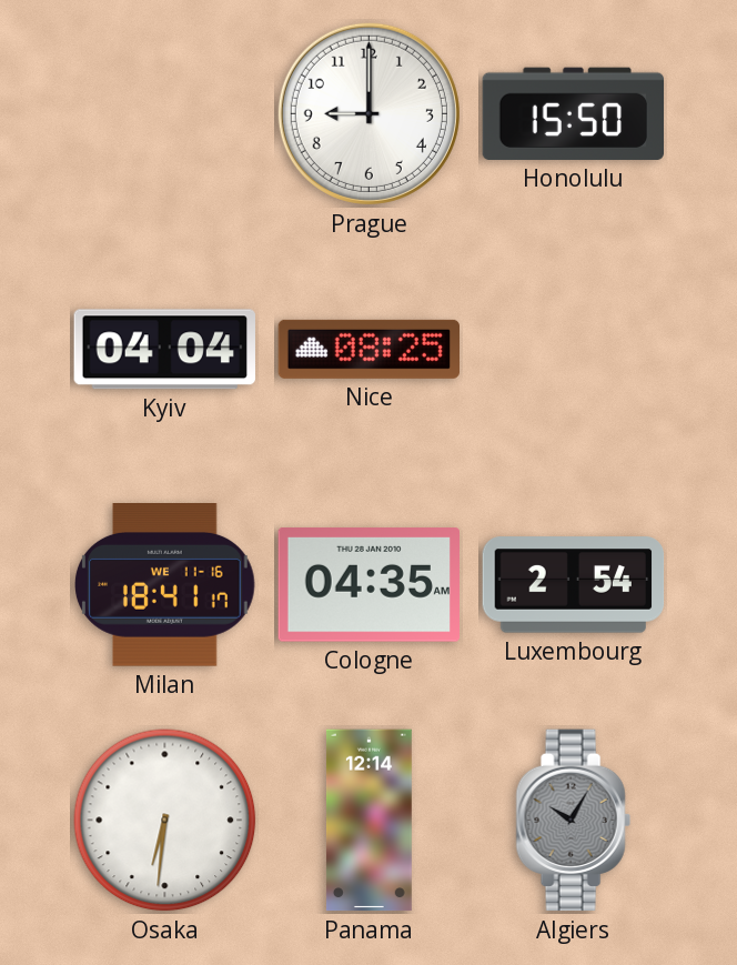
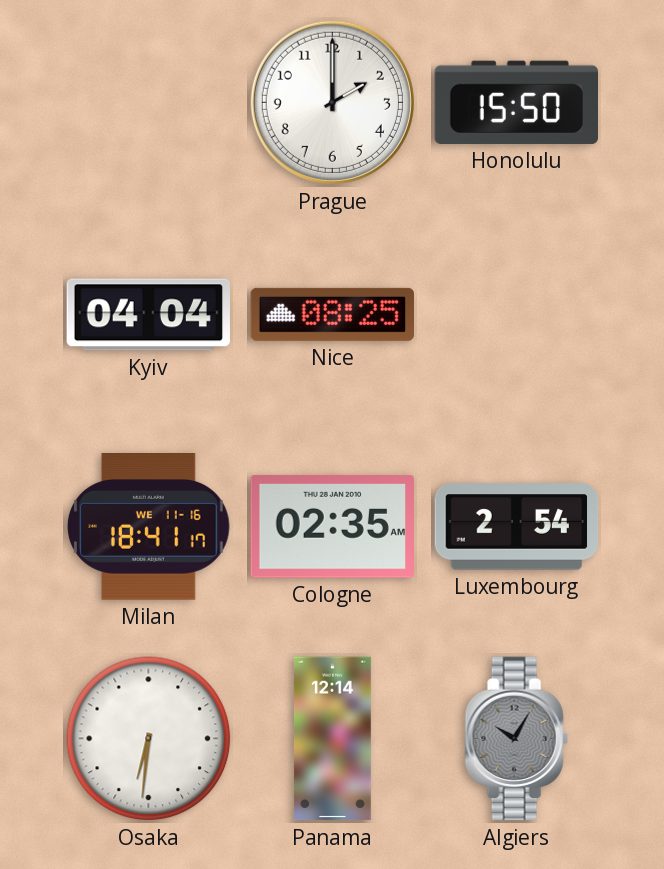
Prague: 9:00 -> 2:00 (332, 102)
Cologne: 04:35 -> 02:35 (332, 527)
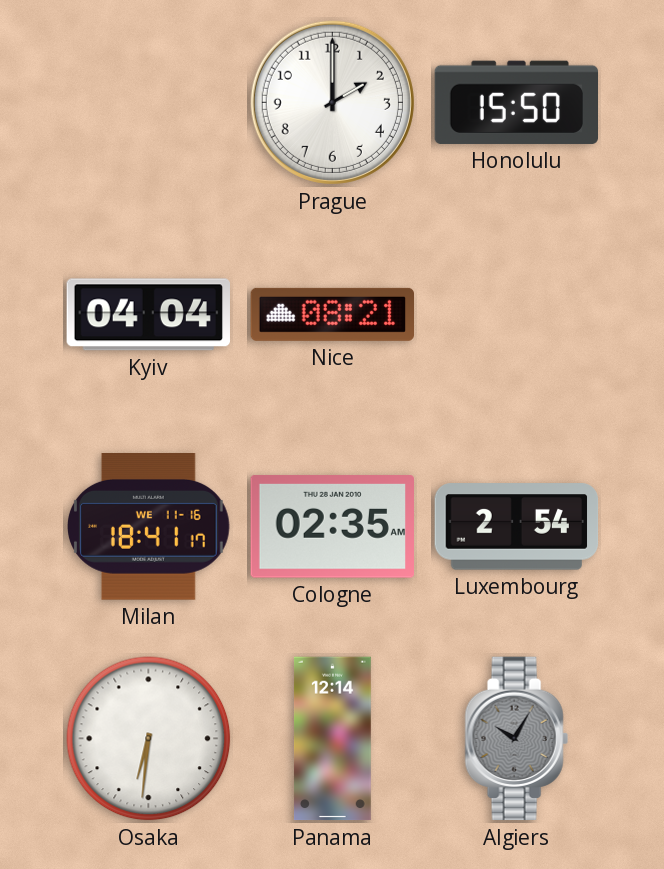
Nice: 08:25 -> 08:21 (332, 314)
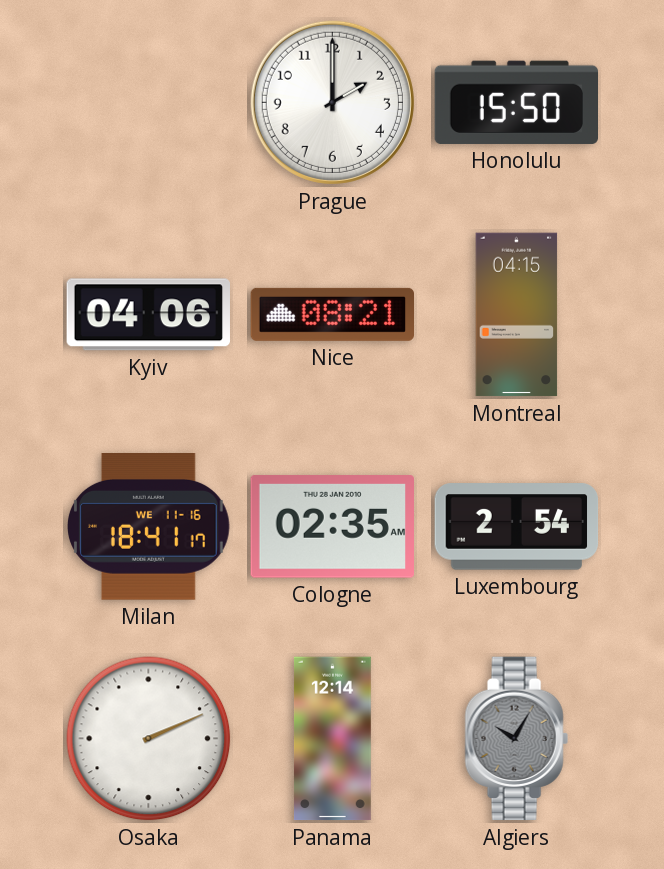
Kyiv: 04:04 -> 04:06 (148, 315)
Montreal: none -> 04:15 (517, 315)
Osaka: 6:31 -> 2:11 (149, 739)
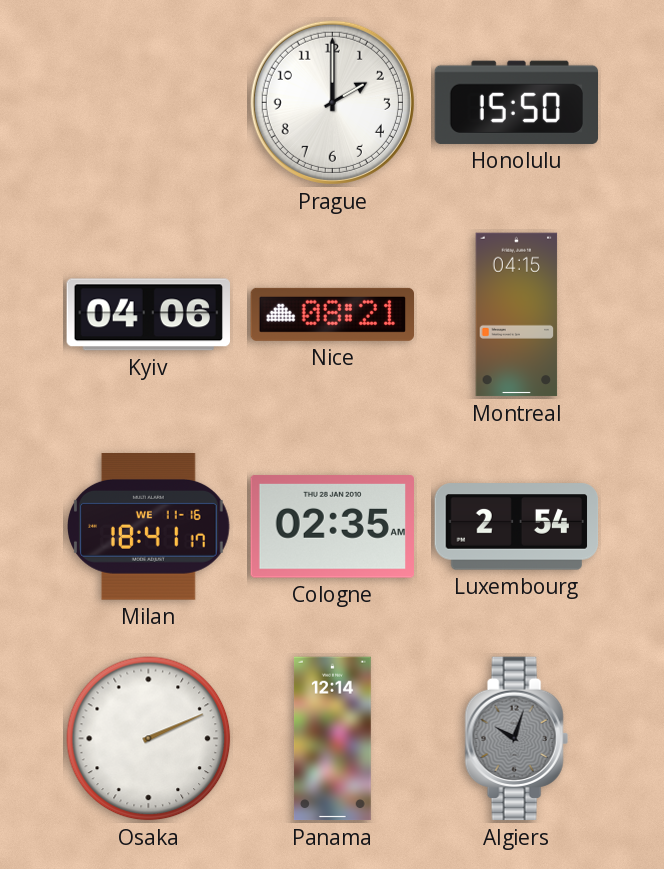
Algiers: 10:05 -> 10:03 (516, 739)
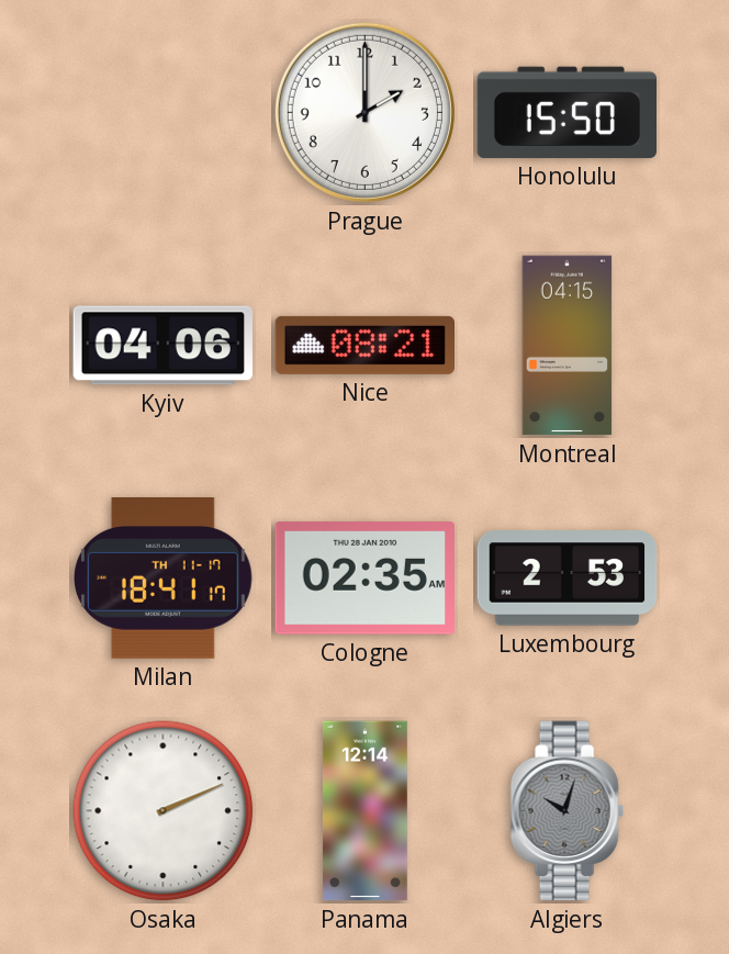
Milan date: WE 11-16 -> TH 11-17 (164, 579)
Luxembourg: 2:54 -> 2:53 (568, 579)
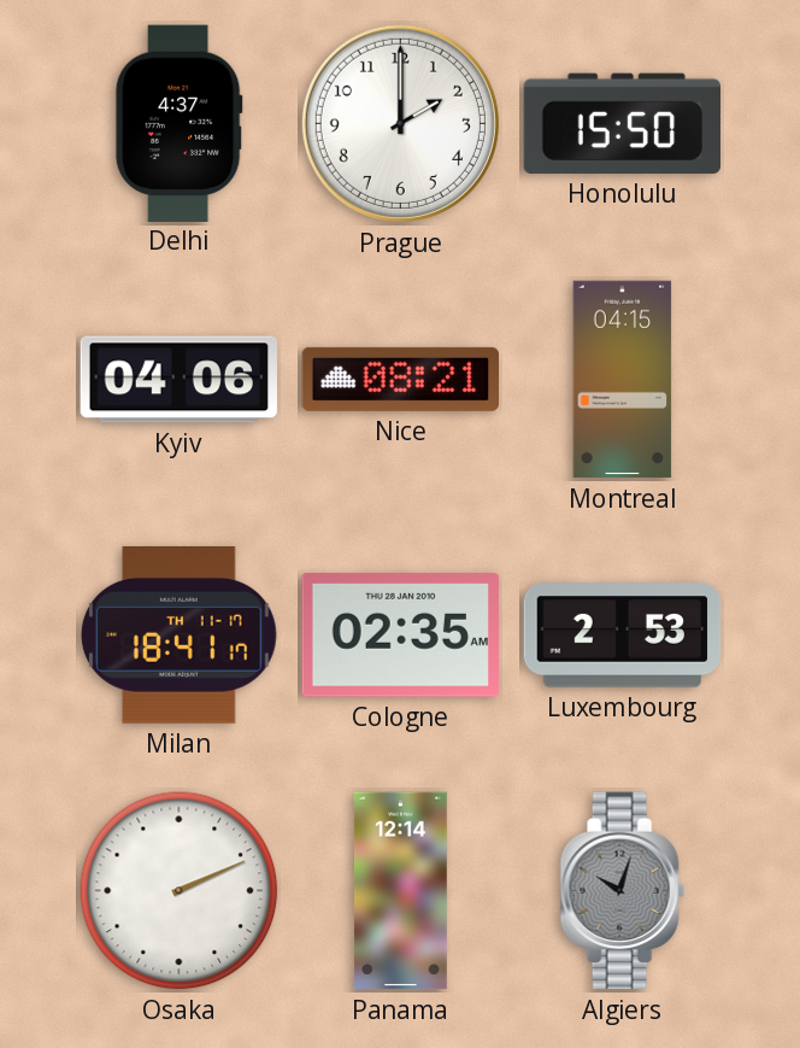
Delhi: none -> 4:37 (178, 123)
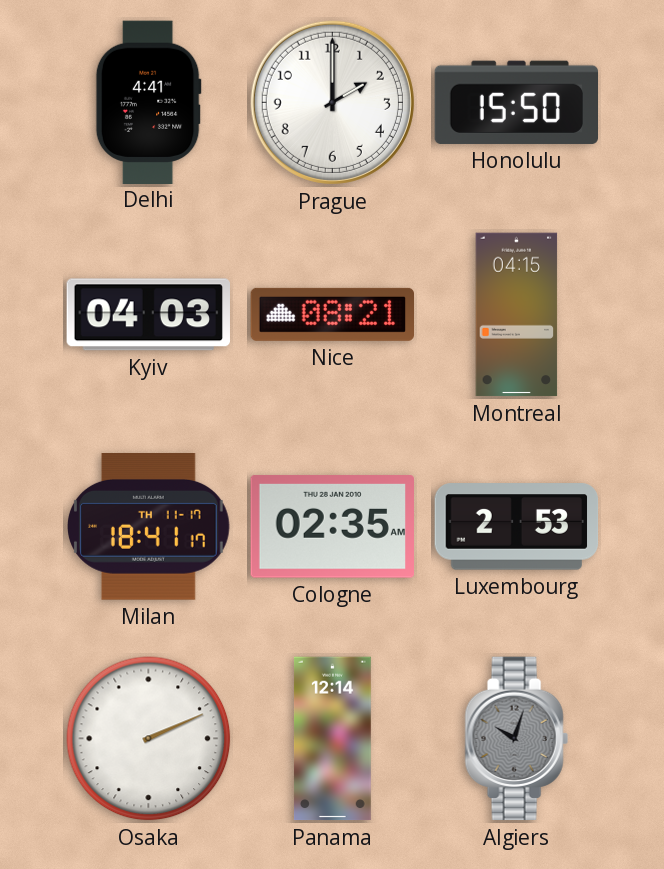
Delhi: 4:37 -> 4:41 (148, 102)
Kyiv: 04:06 -> 04:03 (148, 315)
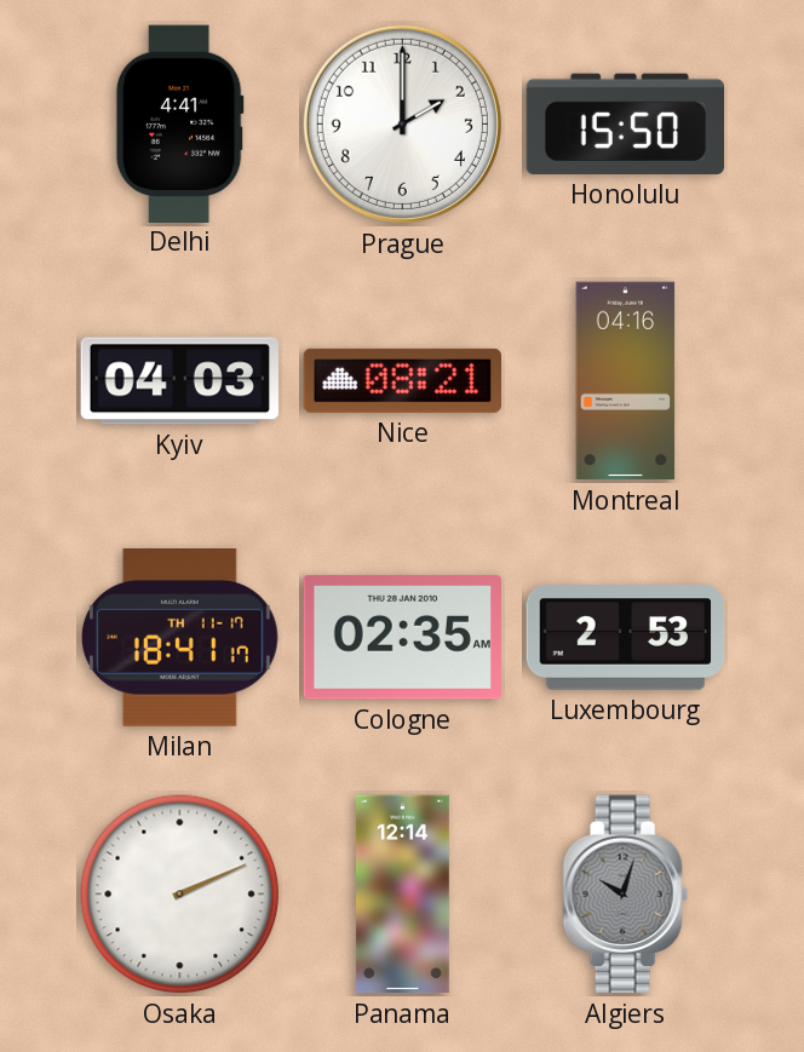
Montreal: 04:15 -> 04:16 (626, 381)
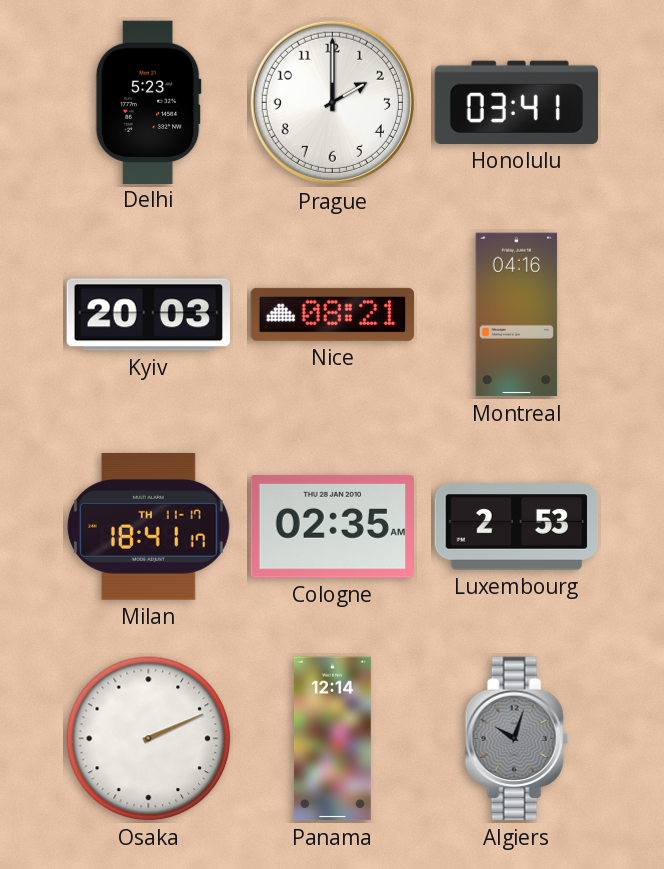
Delhi: 4:41 -> 5:23 (148, 102)
Honolulu: 15:50 -> 03:41 (516, 102)
Kyiv: 04:03 -> 20:03 (148, 315)
